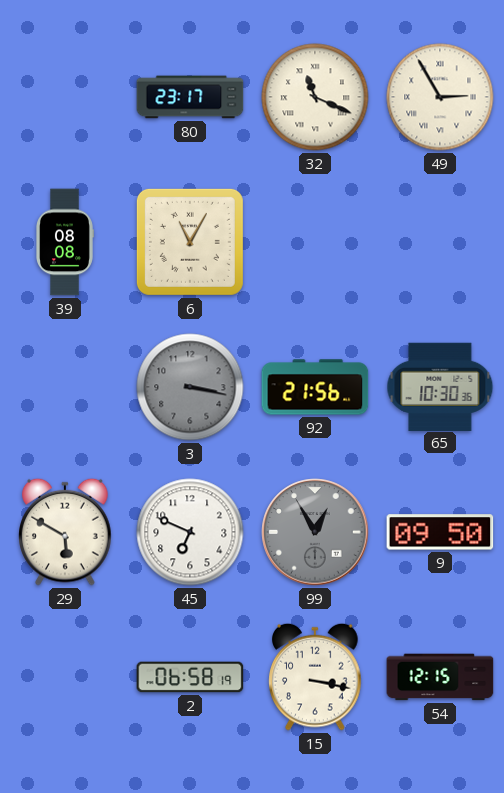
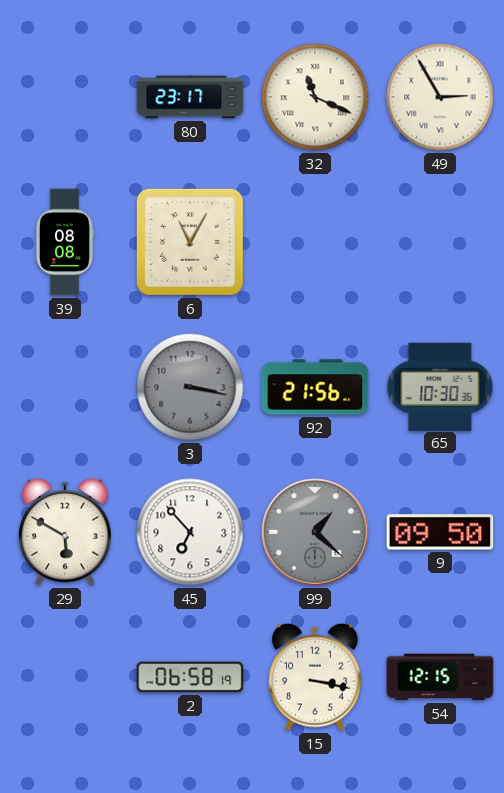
45: 6:49 -> 6:53 (190, 532)
99: 12:55 -> 1:22 (315, 532)
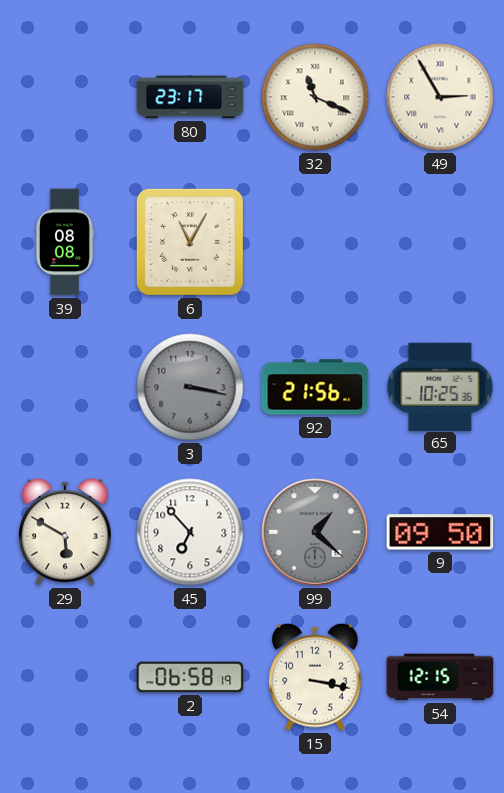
65: 10:30 -> 10:25 (440, 386)
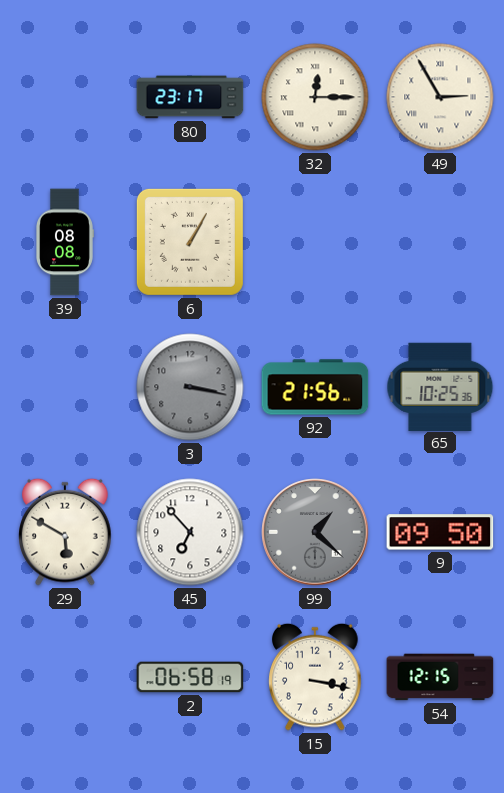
32: 11:19 -> 12:15 (315, 97)
6: 11:05 -> 1:05 (190, 242)
